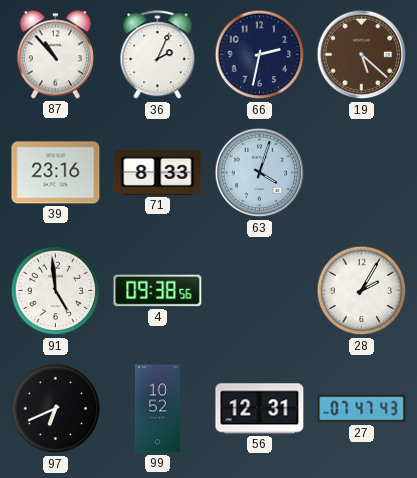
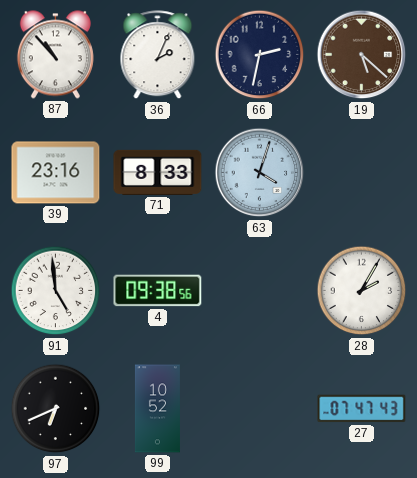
56: 12:31 -> none (260, 409)
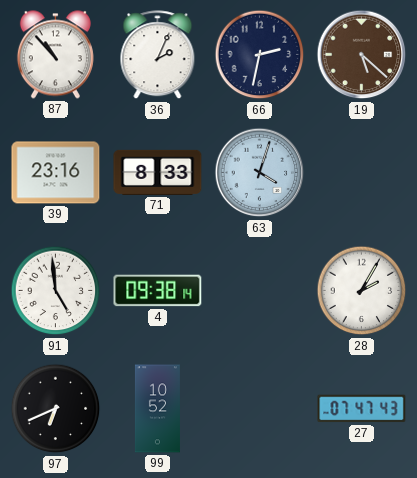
4: 09:38:56 -> 09:38:14 (158, 291)
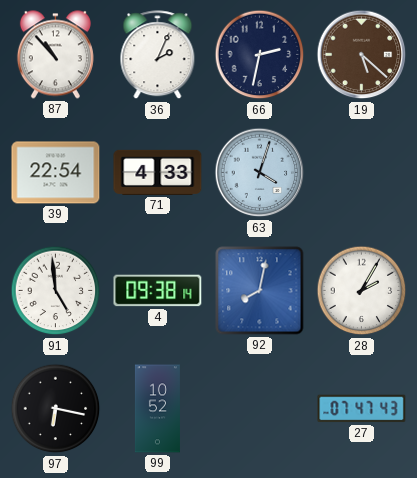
39: 23:16 -> 22:54 (56, 173)
71: 8:33 -> 4:33 (158, 172)
92: none -> 8:02 (260, 291)
97: 6:41 -> 6:17 (56, 409)
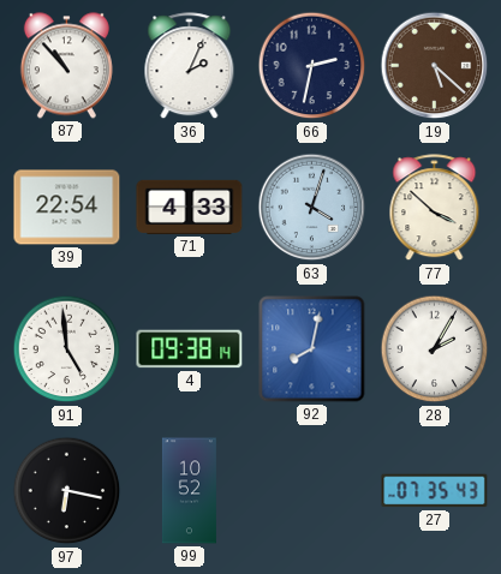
77: none -> 3:52 (435, 208)
27: 07:47 -> 07:35 (435, 491)
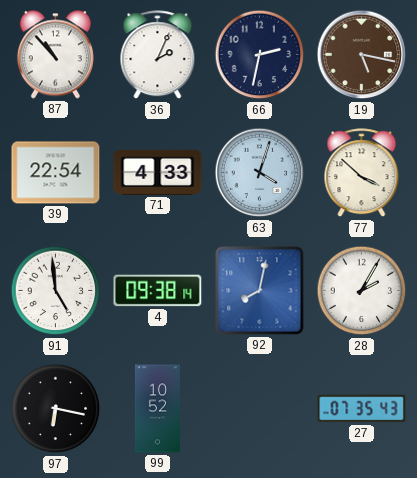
19: 5:22 -> 5:17 (362, 55)
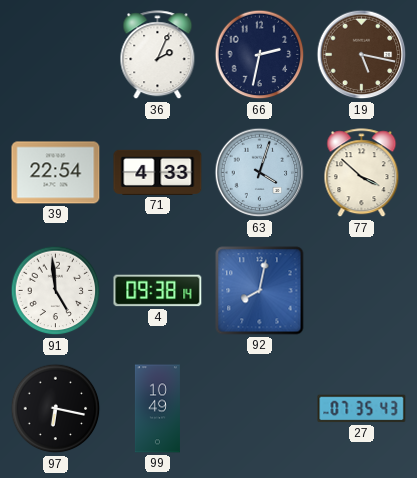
87: 10:53 -> none (55, 55)
28: 2:05 -> none (362, 291)
99: 10:52 -> 10:49 (157, 409)
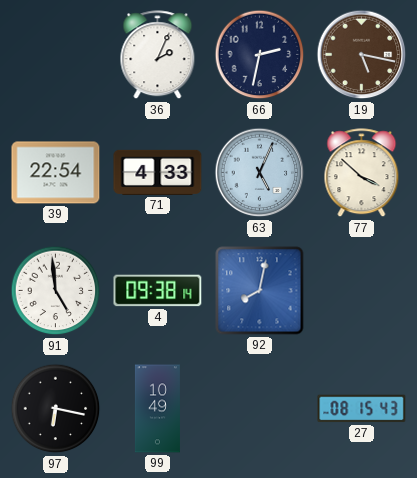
63: 4:03 -> 5:04 (260, 173)
27: 07:35 -> 08:15 (362, 409)
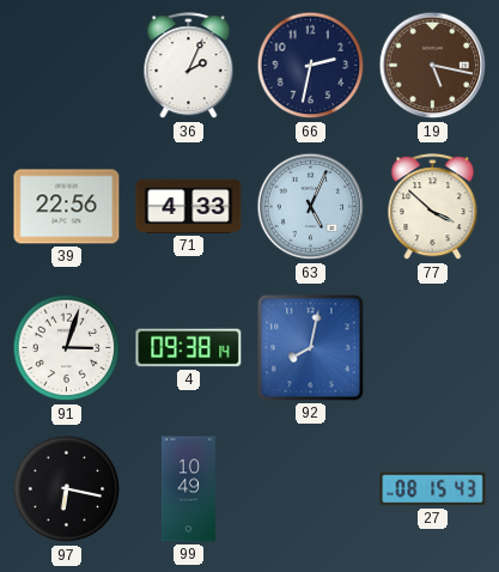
39: 22:54 -> 22:56 (67, 207)
91: 4:59 -> 3:03 (67, 348)
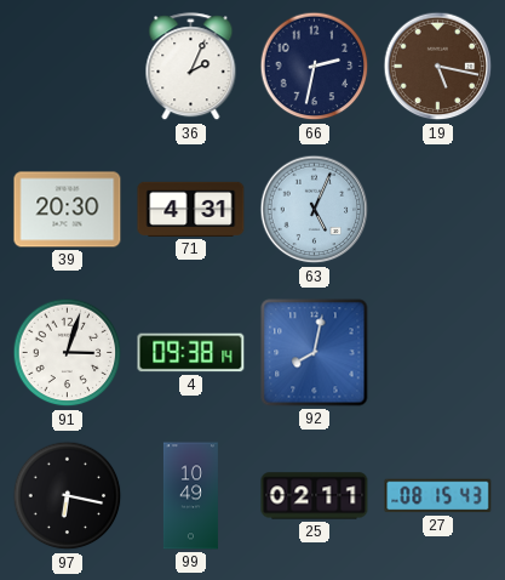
39: 22:56 -> 20:30 (68, 210)
71: 4:33 -> 4:31 (191, 209)
77: 3:52 -> none (433, 207)
25: none -> 02:11 (315, 496)
